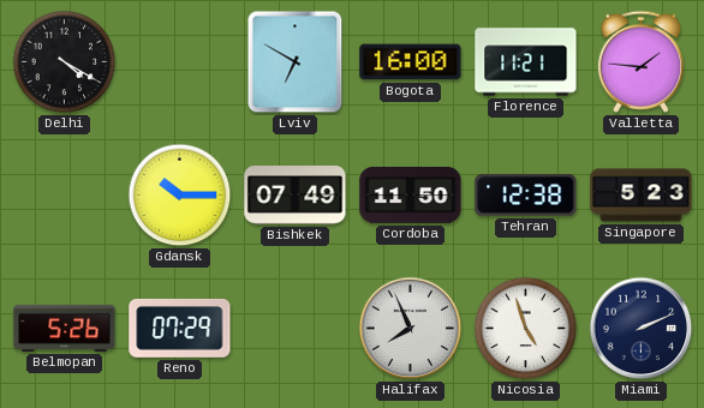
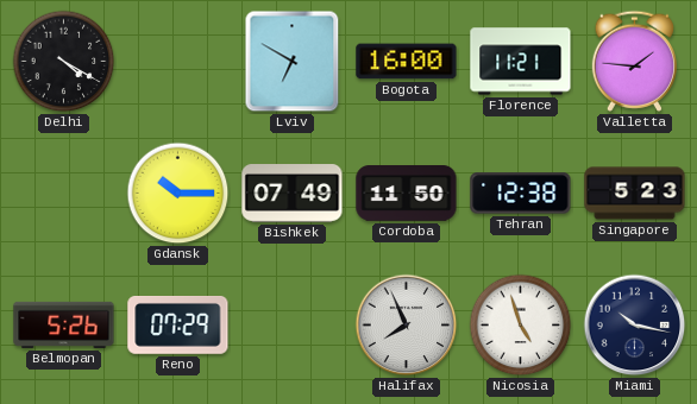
Miami: 2:11 -> 10:17 (635, 326)
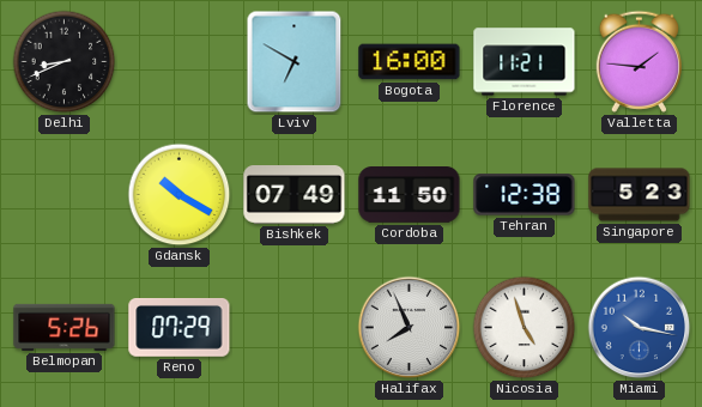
Delhi: 4:20 -> 8:41 (65, 62)
Gdansk: 10:15 -> 10:20 (180, 195)
Miami dial: navy -> blue (640, 328)
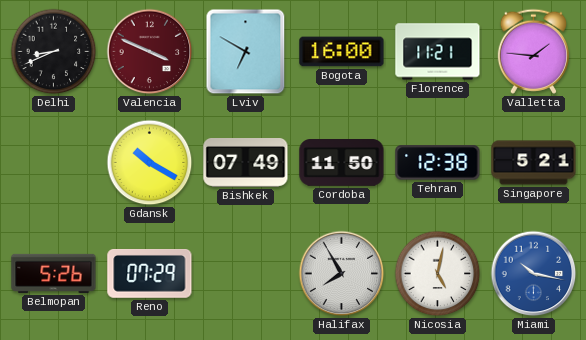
Valencia: none -> 3:49 (150, 52)
Singapore: 5:23 -> 5:21 (534, 163)
Halifax: 7:56 -> 7:55 (342, 274)
Nicosia: 4:57 -> 5:02 (438, 274)
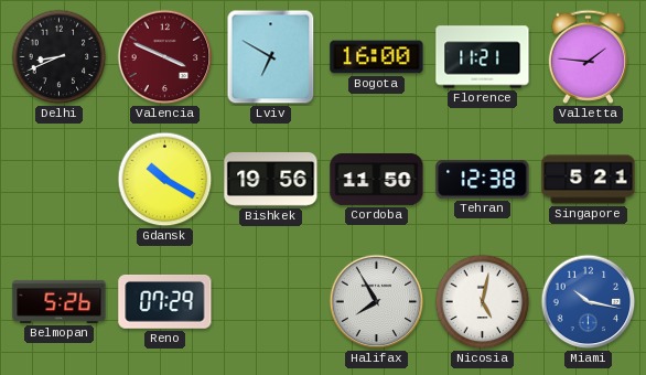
Bishkek: 07:49 -> 19:56 (271, 180)
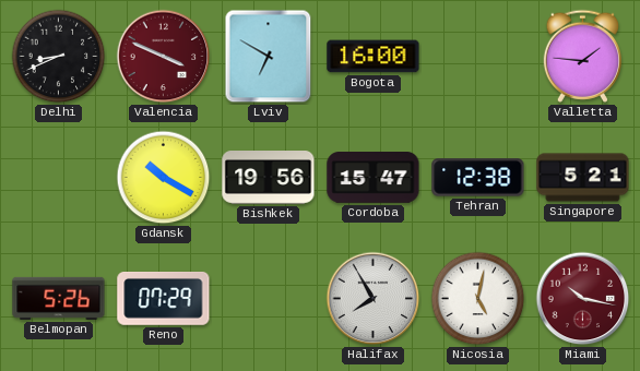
Florence: 11:21 -> none (483, 57)
Cordoba: 11:50 -> 15:47 (374, 178)
Miami dial: blue -> burgundy (583, 299)
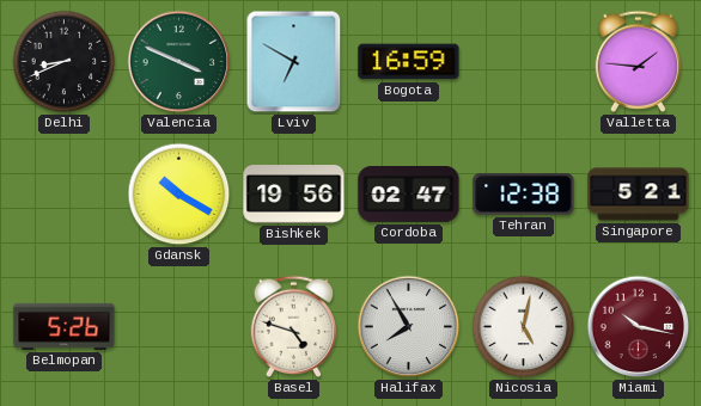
Valencia dial: burgundy -> green (179, 62)
Bogota: 16:00 -> 16:59 (409, 62)
Cordoba: 15:47 -> 02:47 (409, 195)
Reno: 07:29 -> none (164, 299)
Basel: none -> 4:48 (293, 326)
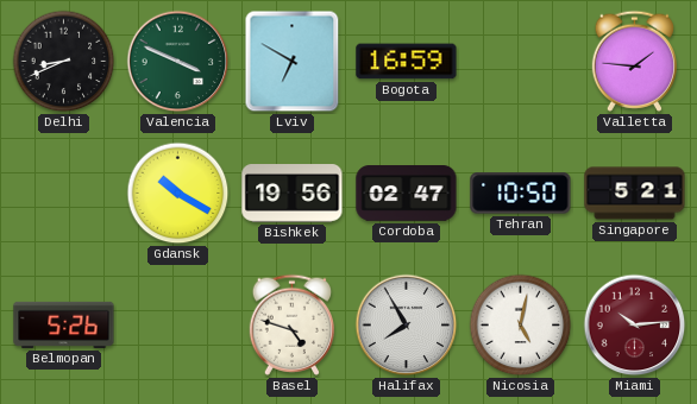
Tehran: 12:38 -> 10:50 (521, 194)
Miami: 10:17 -> 10:14 (635, 326)
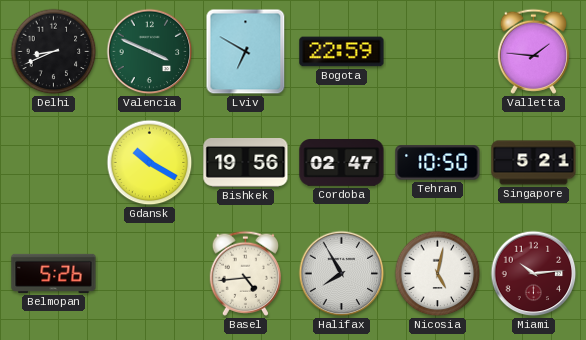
Bogota: 16:59 -> 22:59 (342, 52)
Basel: 4:48 -> 4:44 (245, 273)
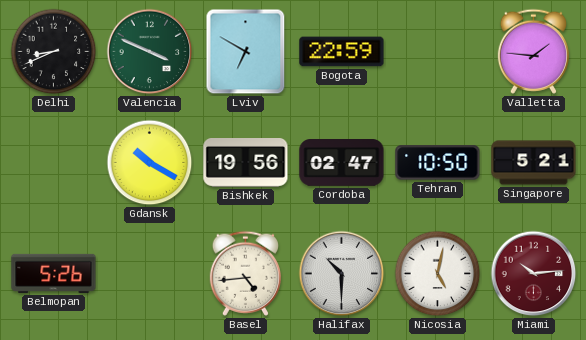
Halifax: 7:55 -> 10:30 (342, 274)
